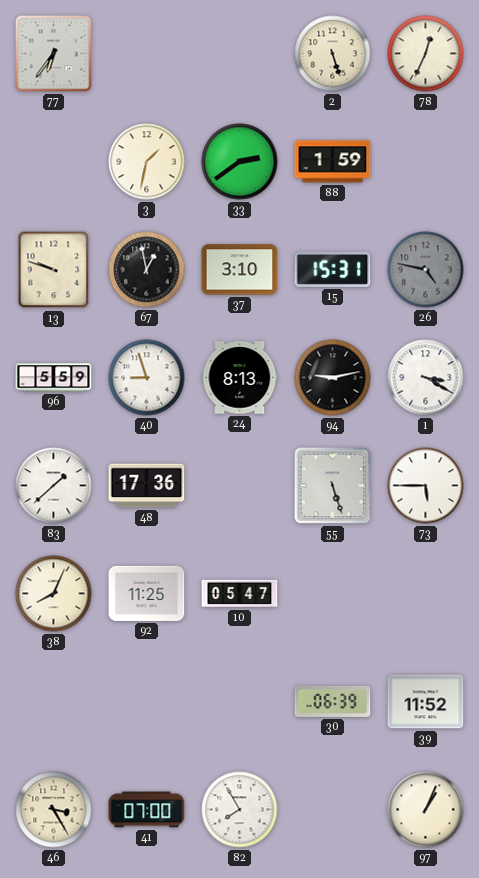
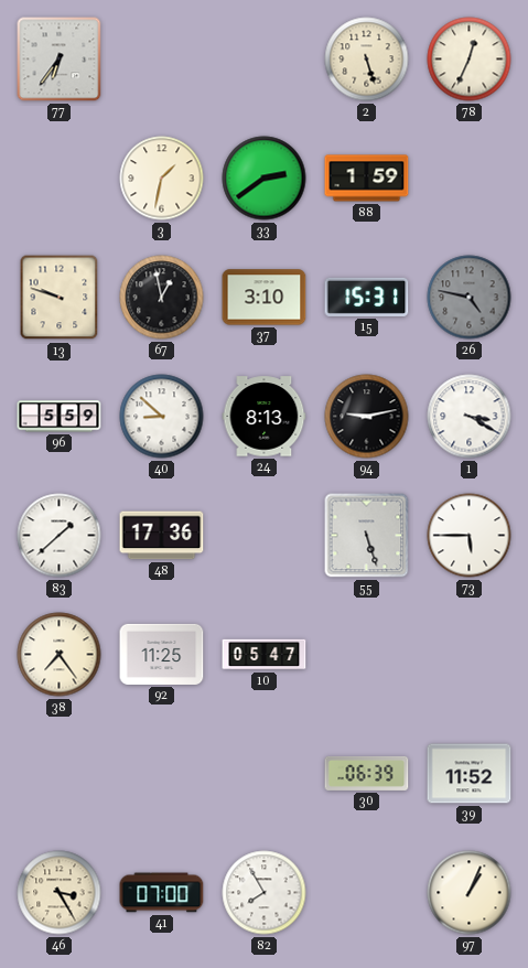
40: 8:57 -> 8:52 (162, 417)
38: 8:04 -> 7:24 (60, 655)
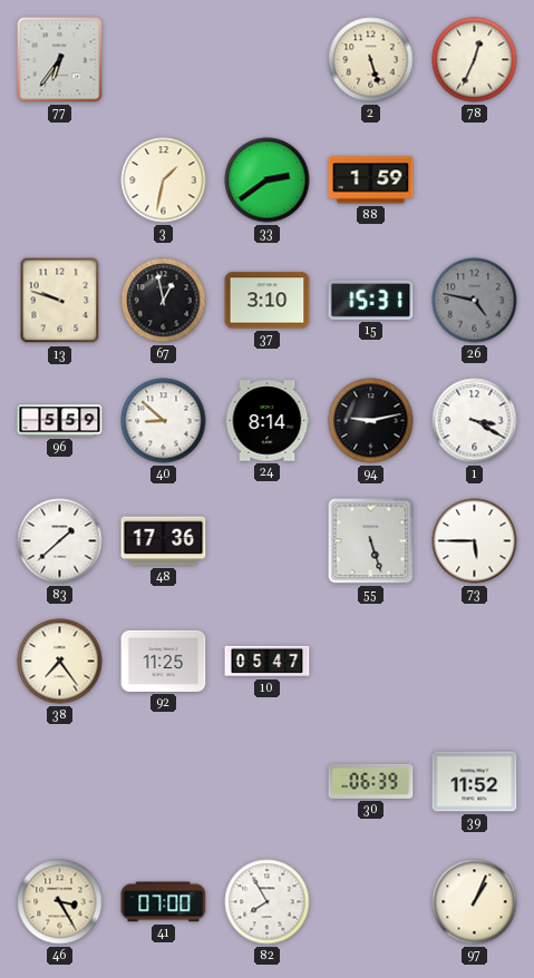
24: 8:13 -> 8:14 (268, 421)
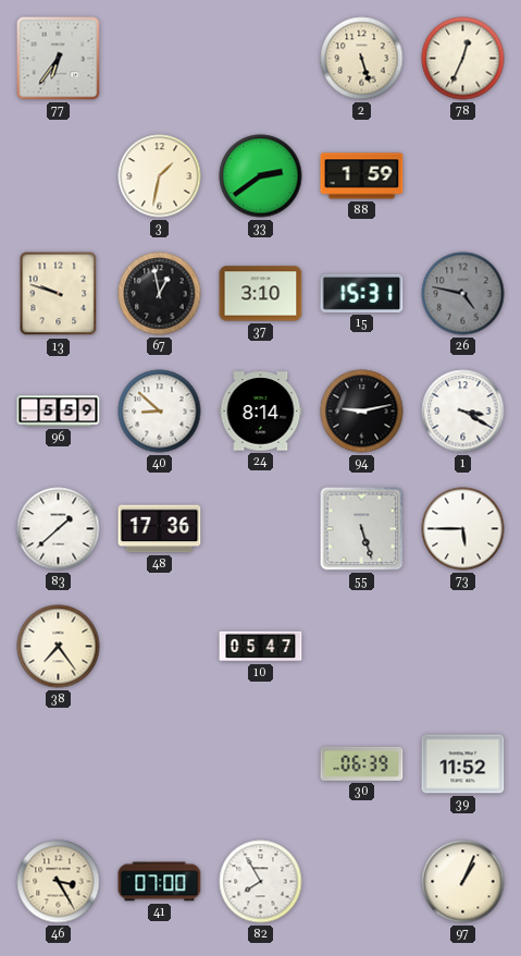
92: 11:25 -> none (164, 661)
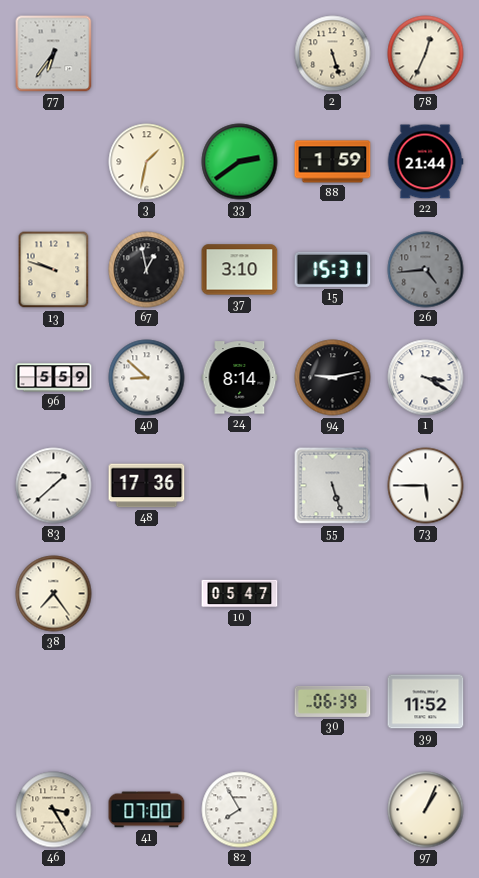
22: none -> 21:44 (425, 162)
26: 4:47 -> 4:44 (426, 270)
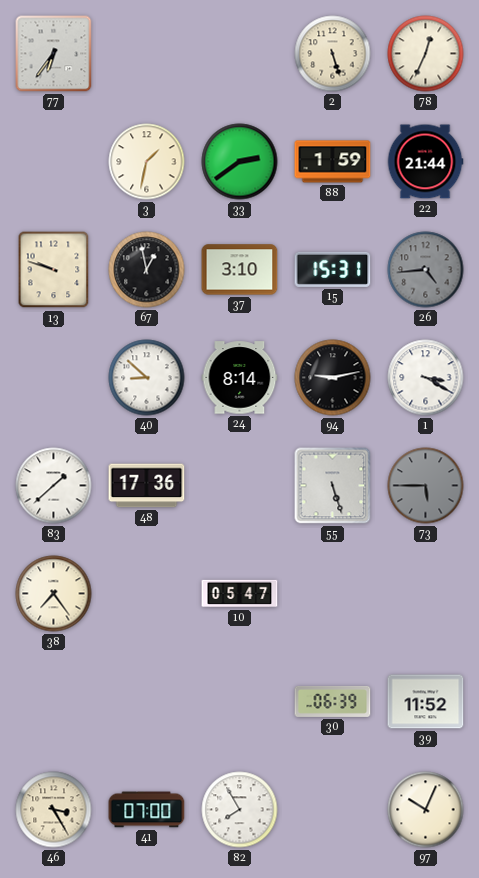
96: 5:59 -> none (54, 378)
73 dial: white -> grey (426, 486)
97: 1:04 -> 10:04 (426, 810)
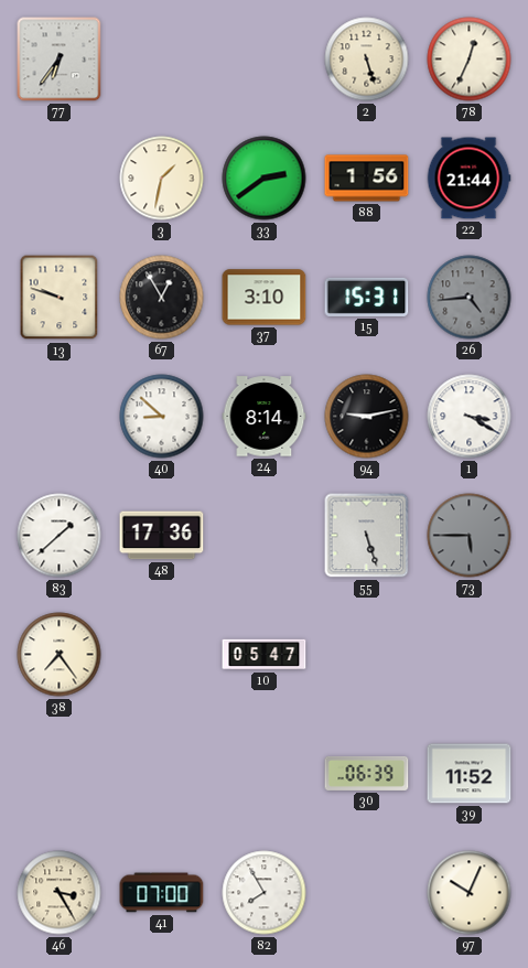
88: 1:59 -> 1:56 (367, 179)
67: 12:58 -> 12:55 (162, 298)
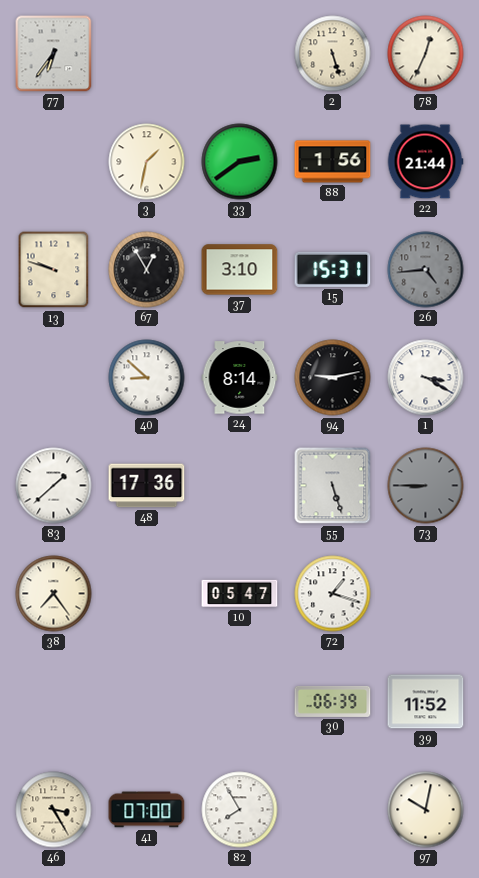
73: 5:45 -> 8:45 (426, 486)
72: none -> 1:18 (333, 594)
97: 10:04 -> 10:02 (426, 810)
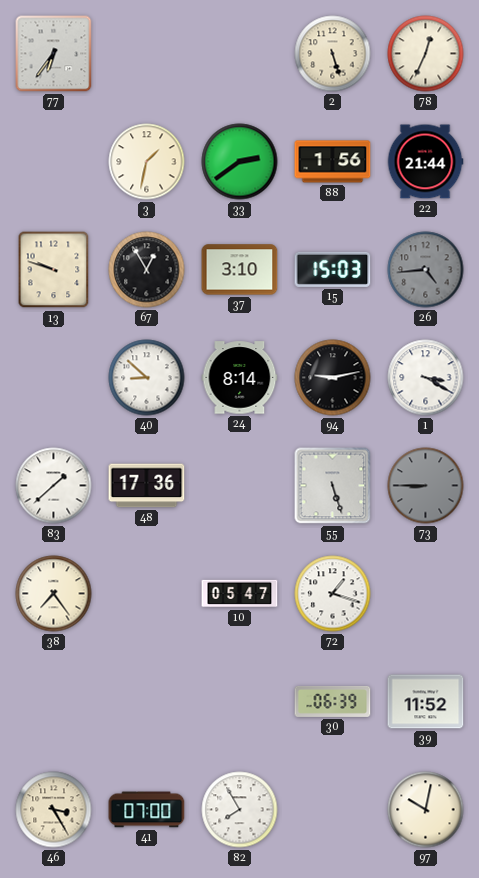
15: 15:31 -> 15:03 (333, 269)
